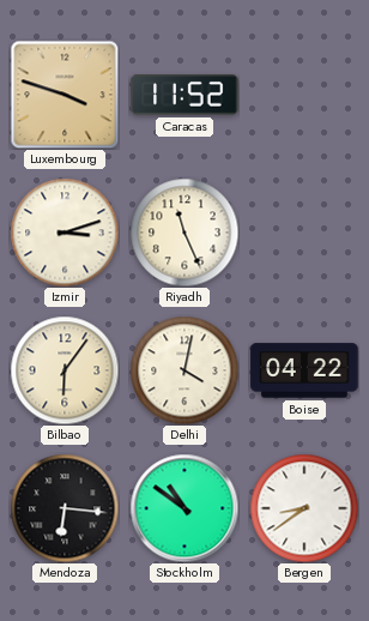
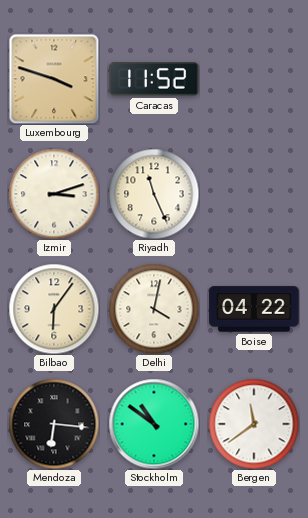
Bergen: 8:39 -> 11:39 (254, 424)
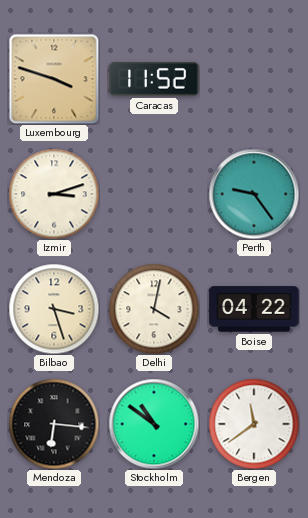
Riyadh: 11:26 -> none (154, 194)
Perth: none -> 9:24 (254, 194)
Bilbao: 6:06 -> 3:27 (54, 309)
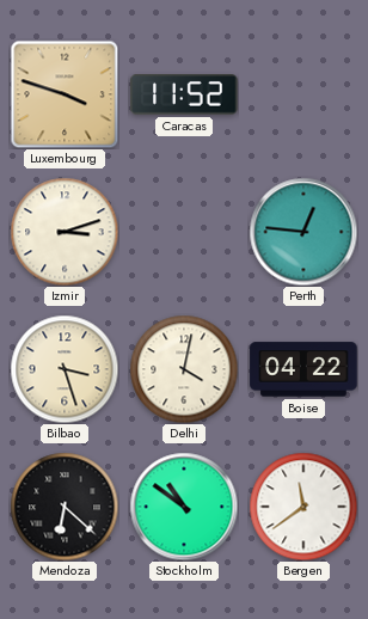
Perth: 9:24 -> 12:46 (303, 232)
Mendoza: 6:16 -> 6:22 (65, 507)
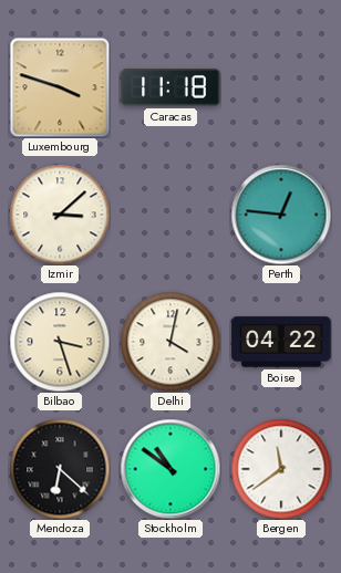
Caracas: 11:52 -> 11:18 (170, 87)
Izmir: 3:12 -> 3:08 (60, 215)
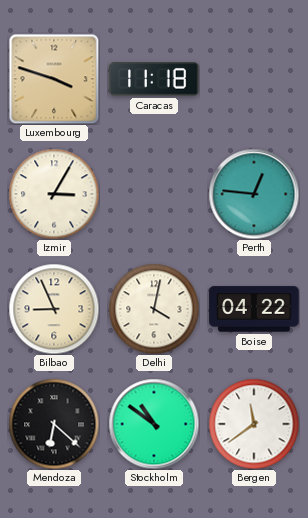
Izmir: 3:08 -> 3:05 (54, 194)
Bilbao: 3:27 -> 8:56 (54, 309)
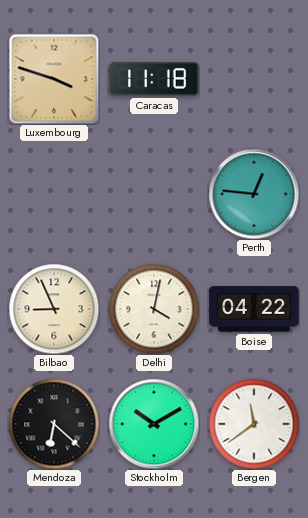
Izmir: 3:05 -> none (54, 194)
Stockholm: 10:51 -> 10:10 (154, 424)
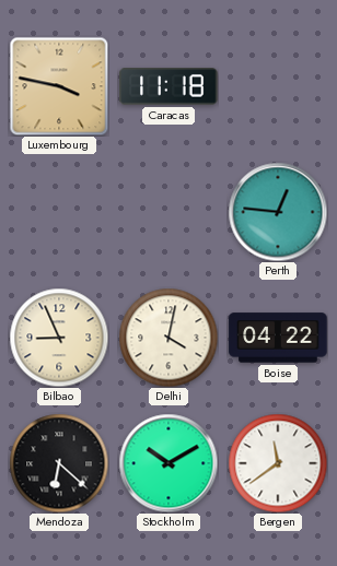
Luxembourg: 3:48 -> 3:47 (59, 86)
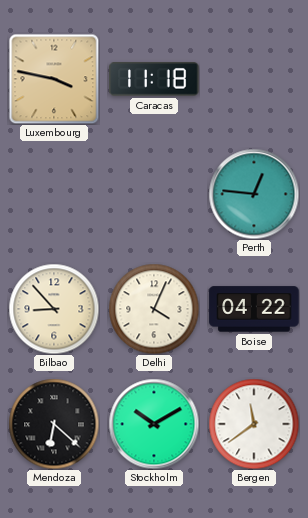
Bilbao: 8:56 -> 8:53 (54, 309)
Delhi: 4:02 -> 4:04 (154, 309)
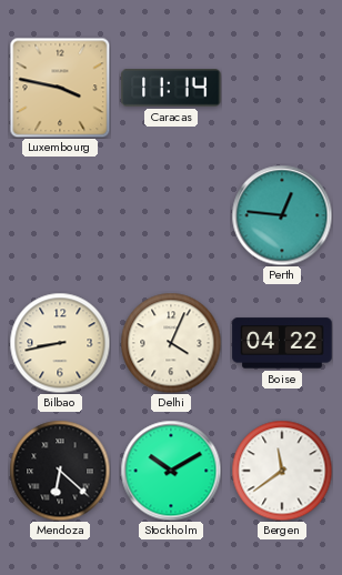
Caracas: 11:18 -> 11:14 (171, 88)
Bilbao: 8:53 -> 8:43 (60, 343)
